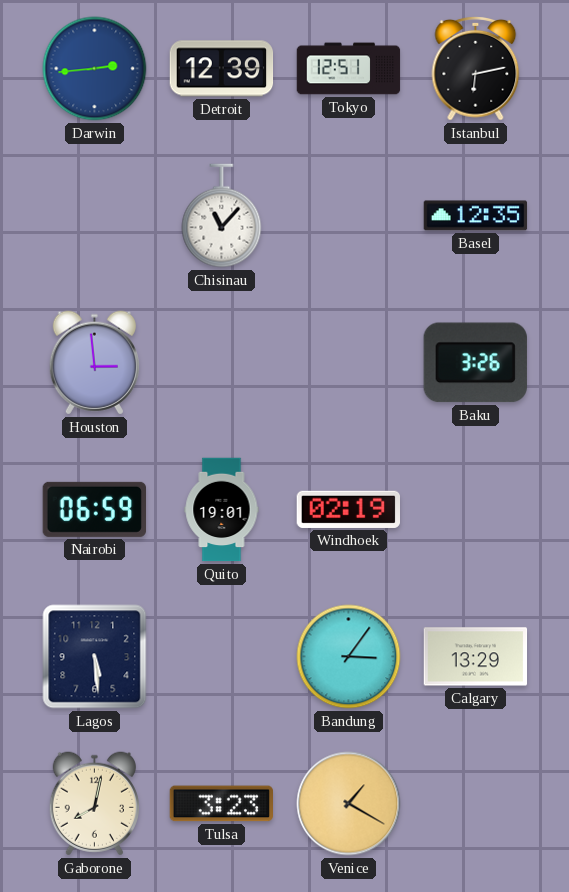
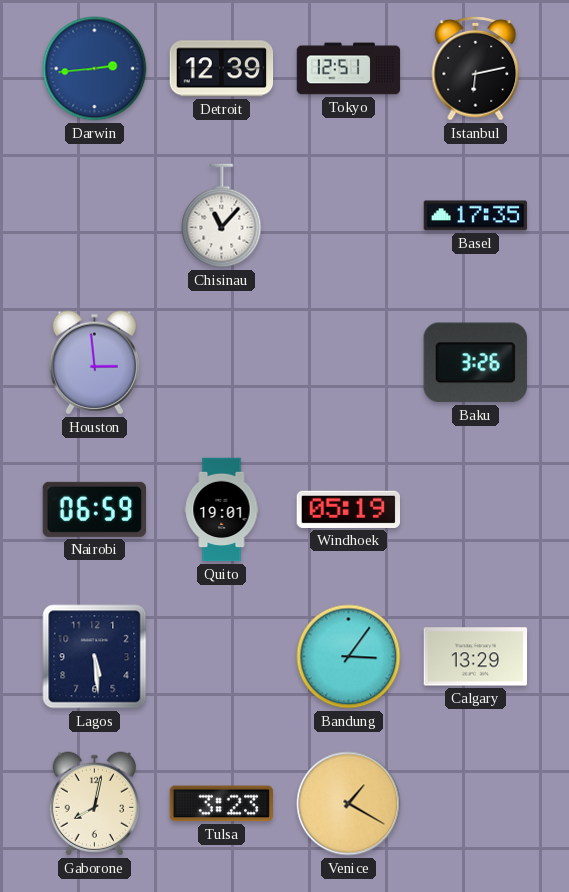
Basel: 12:35 -> 17:35 (476, 216)
Windhoek: 02:19 -> 05:19 (348, 509)
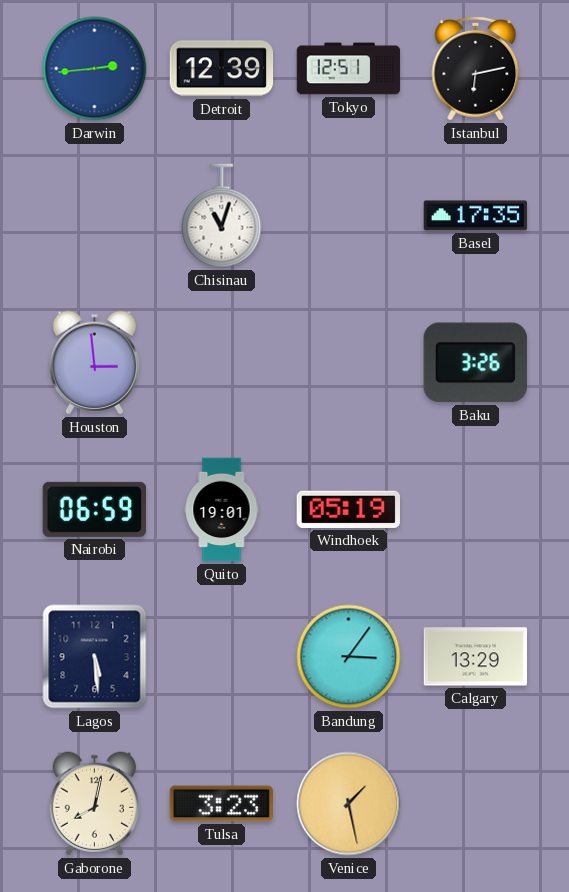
Chisinau: 11:07 -> 11:03 (222, 216)
Venice: 1:20 -> 1:28 (349, 804)
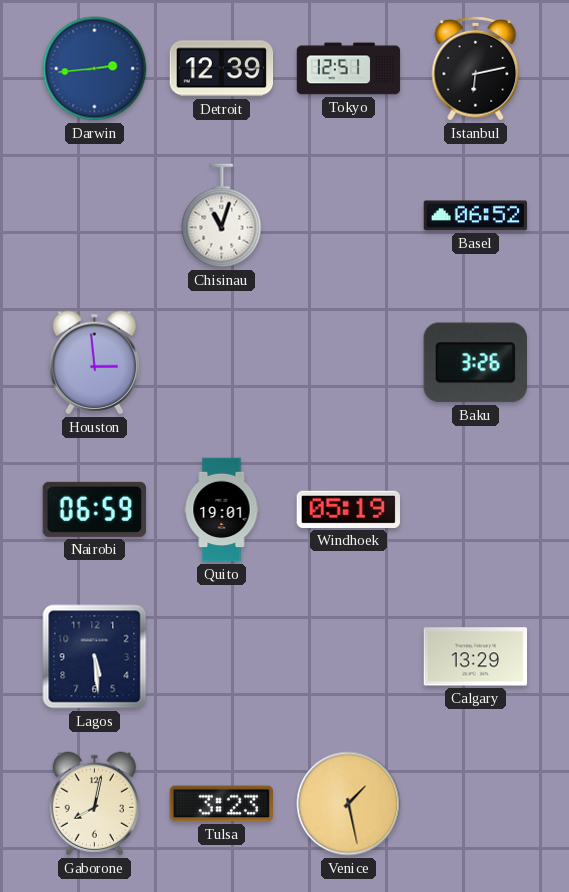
Basel: 17:35 -> 06:52 (476, 216)
Bandung: 3:06 -> none (349, 657)
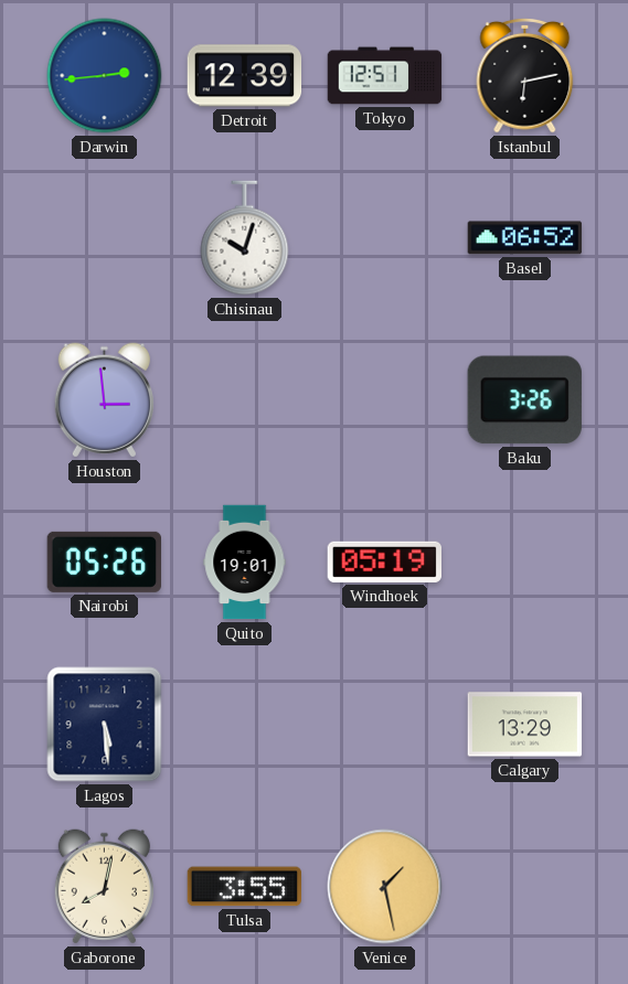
Chisinau: 11:03 -> 10:03 (245, 238)
Nairobi: 06:59 -> 05:26 (104, 561)
Tulsa: 3:23 -> 3:55 (245, 887)
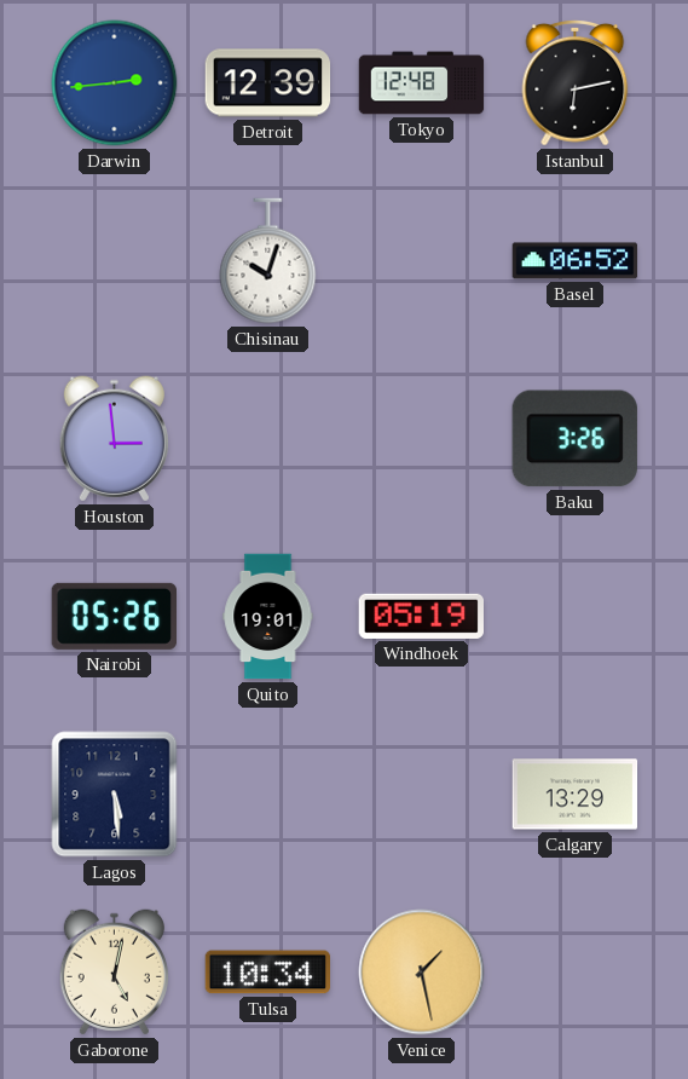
Tokyo: 12:51 -> 12:48 (422, 83)
Gaborone: 8:02 -> 5:02 (114, 973)
Tulsa: 3:55 -> 10:34 (268, 973)
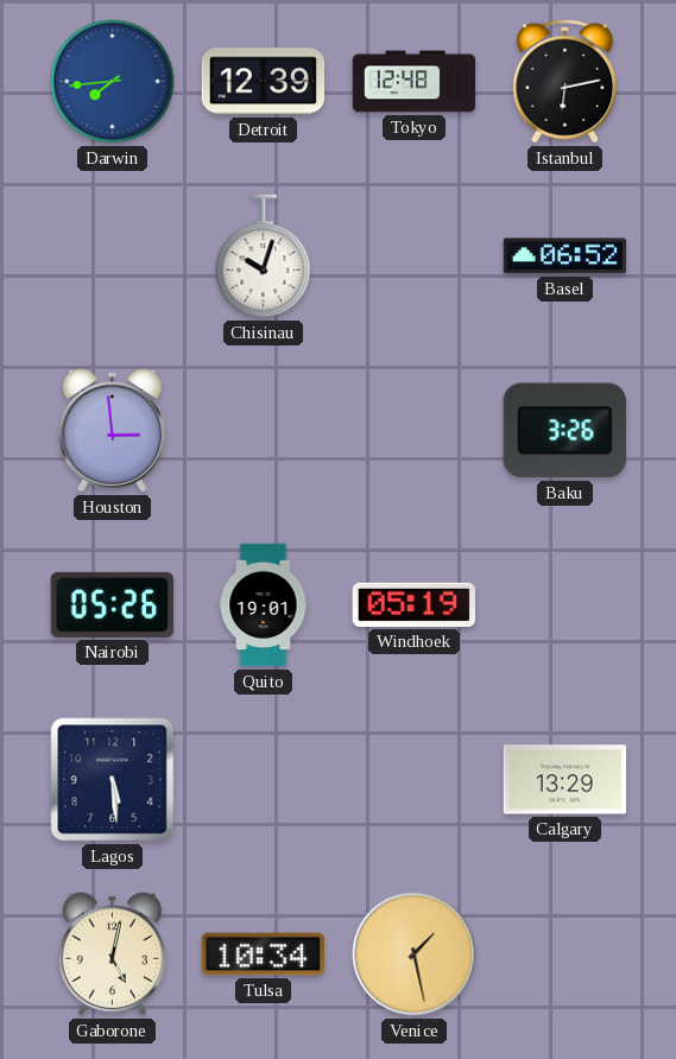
Darwin: 2:44 -> 7:44 (113, 82)
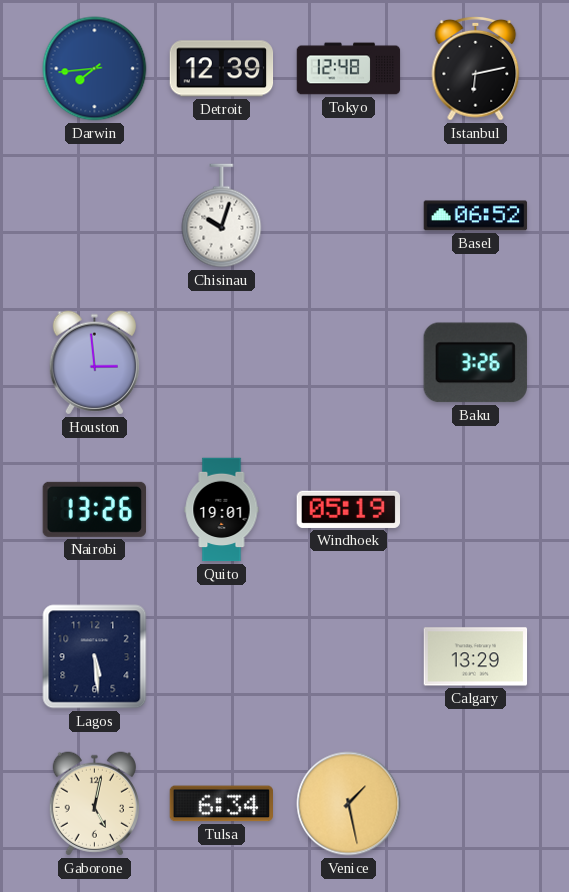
Nairobi: 05:26 -> 13:26 (94, 509)
Tulsa: 10:34 -> 6:34 (222, 804)
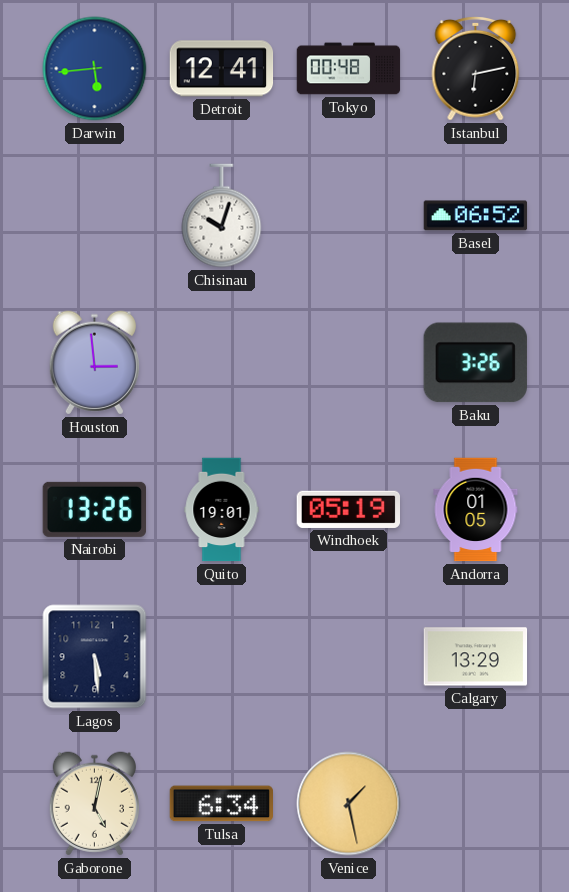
Darwin: 7:44 -> 5:44 (95, 69)
Detroit: 12:39 -> 12:41 (222, 69)
Tokyo: 12:48 -> 00:48 (349, 69)
Andorra: none -> 01:05 (476, 510)
